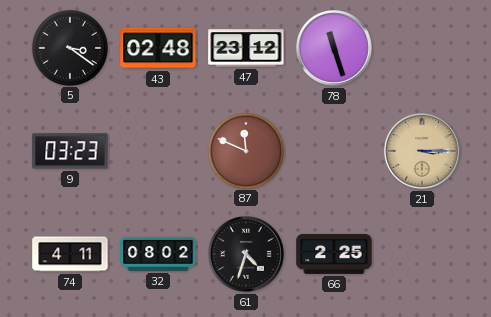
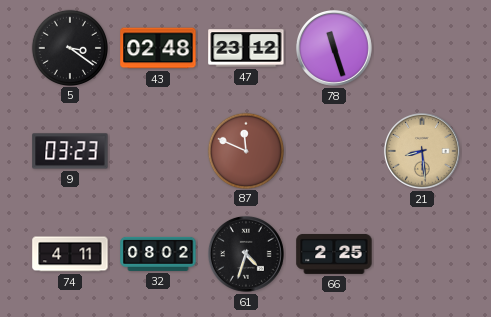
21: 3:15 -> 8:29 (422, 151)
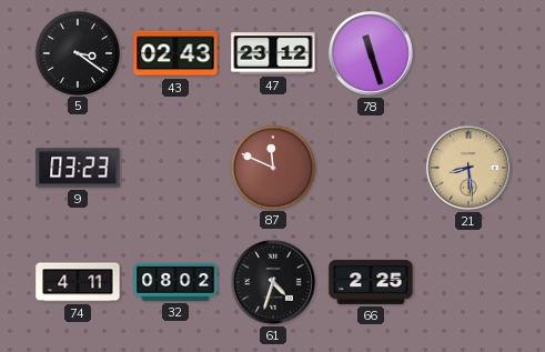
43: 02:48 -> 02:43 (175, 53)
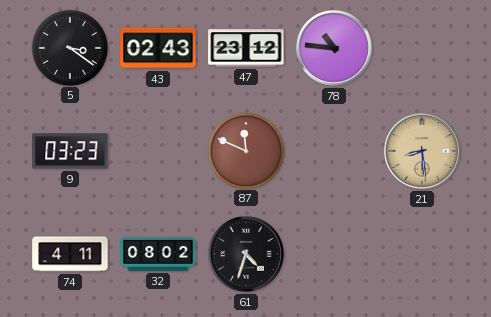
78: 11:27 -> 10:46 (334, 48)
66: 2:25 -> none (371, 282)
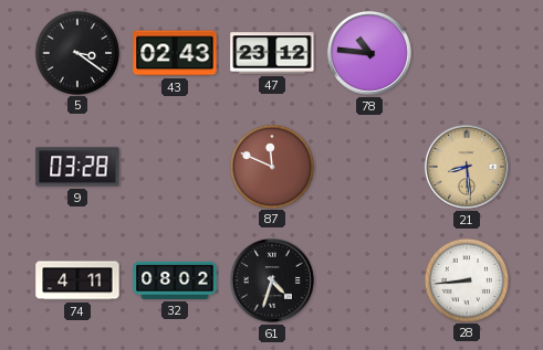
9: 03:23 -> 03:28 (77, 167)
28: none -> 8:44 (466, 279)
